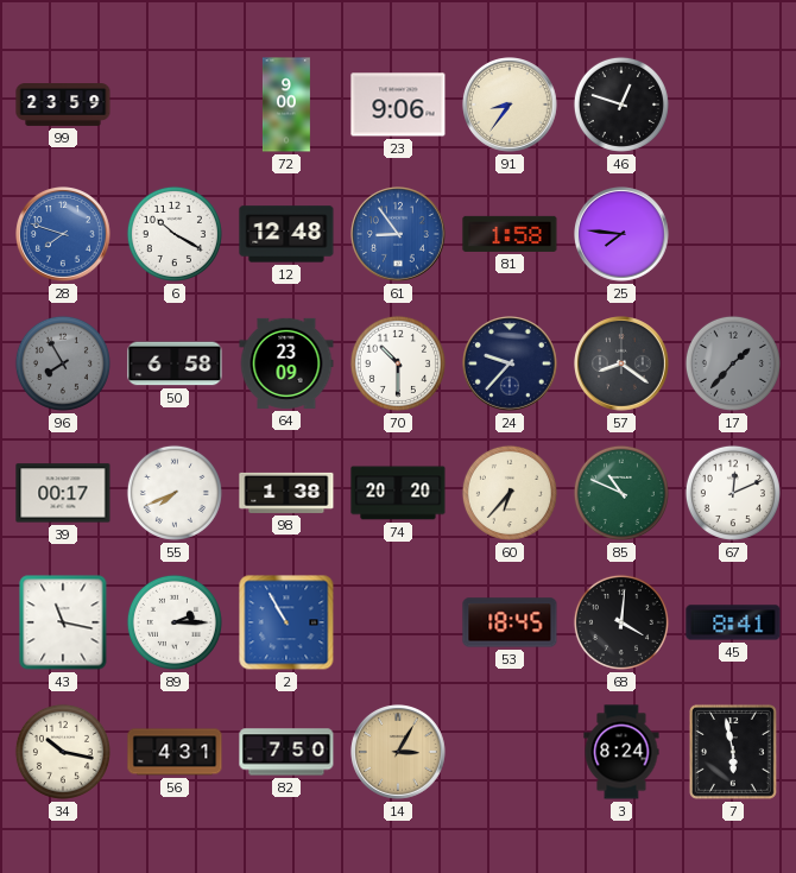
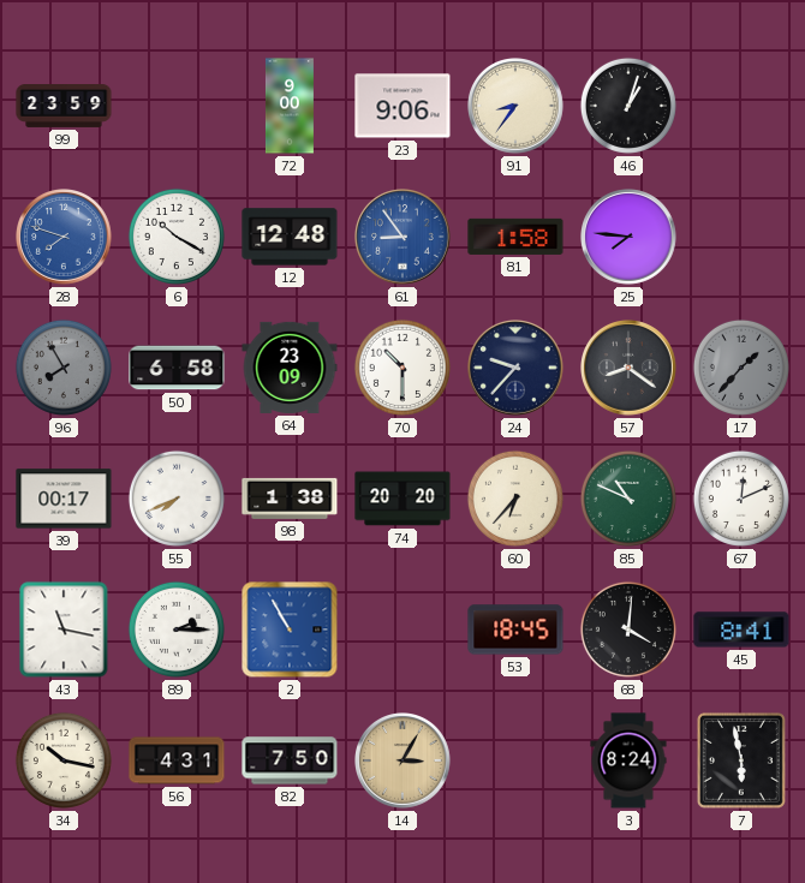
46: 12:48 -> 1:03 (628, 106)
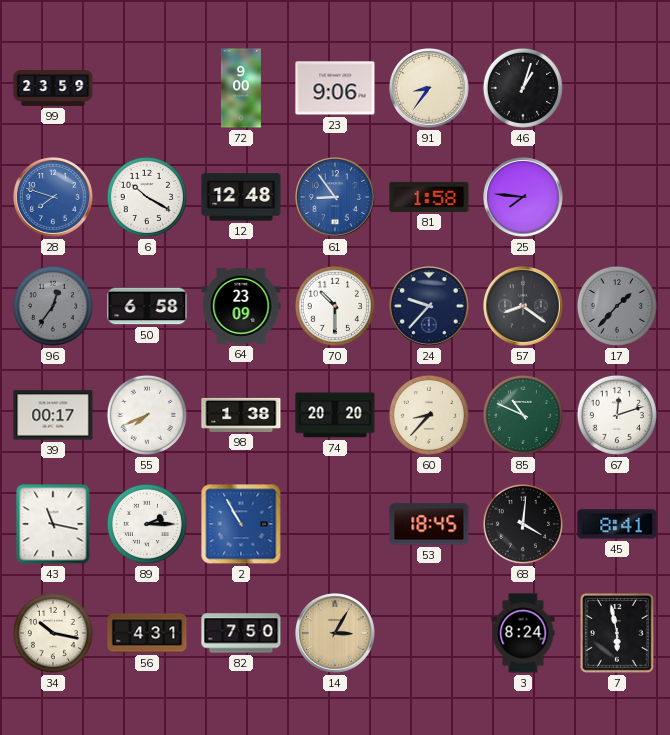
96: 7:55 -> 12:36 (53, 306)
60: 6:37 -> 8:37 (429, 415)
67: 12:11 -> 12:12 (617, 415)
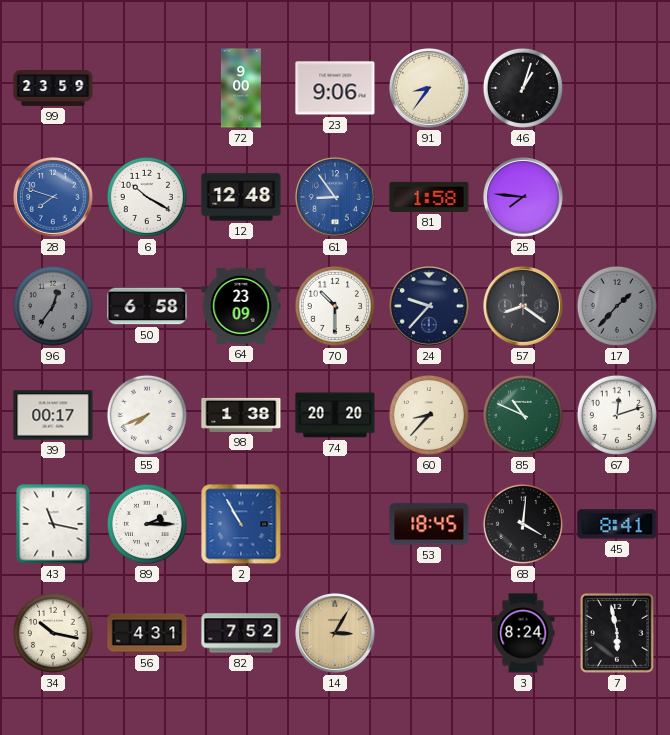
82: 7:50 -> 7:52 (241, 633)
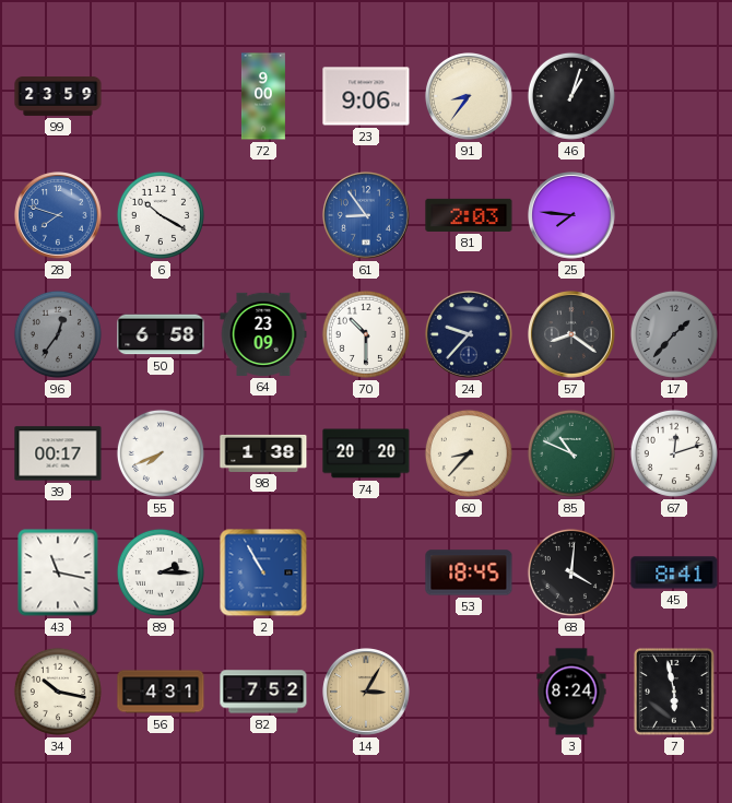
12: 12:48 -> none (241, 197)
81: 1:58 -> 2:03 (469, 215)
